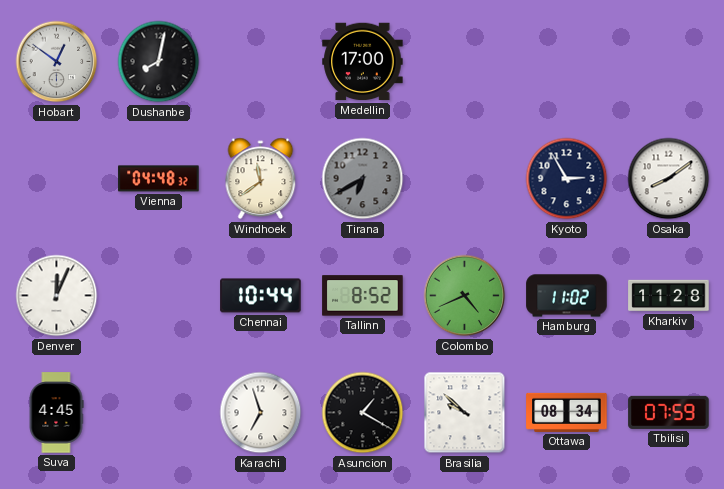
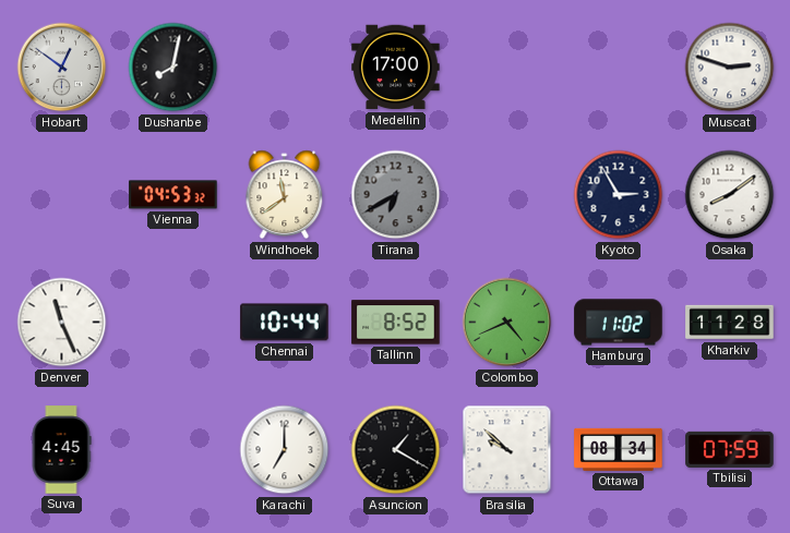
Muscat: none -> 2:48 (730, 68)
Vienna: 04:48 -> 04:53 (173, 195)
Denver: 12:04 -> 11:26 (62, 323)
Karachi: 6:57 -> 7:00 (285, 450)
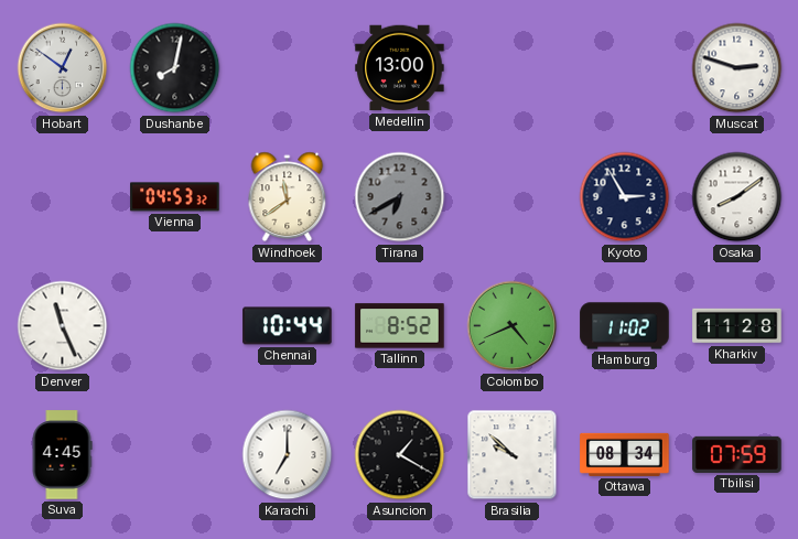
Medellin: 17:00 -> 13:00 (400, 68)
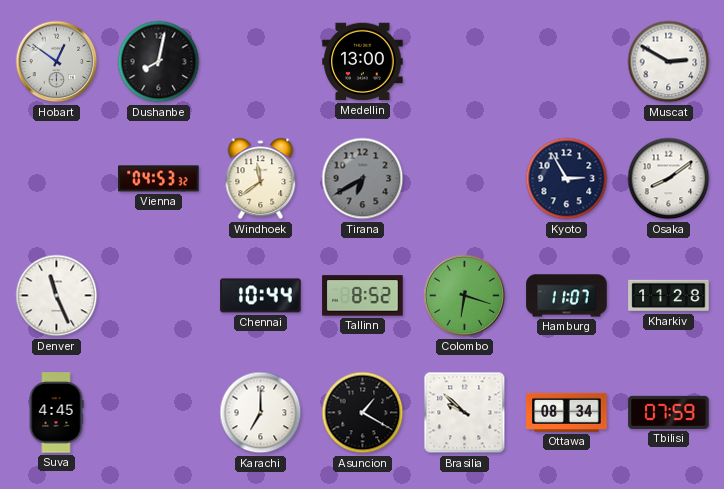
Muscat: 2:48 -> 2:50 (669, 62)
Colombo: 4:41 -> 6:18 (465, 296)
Hamburg: 11:02 -> 11:07 (567, 296)
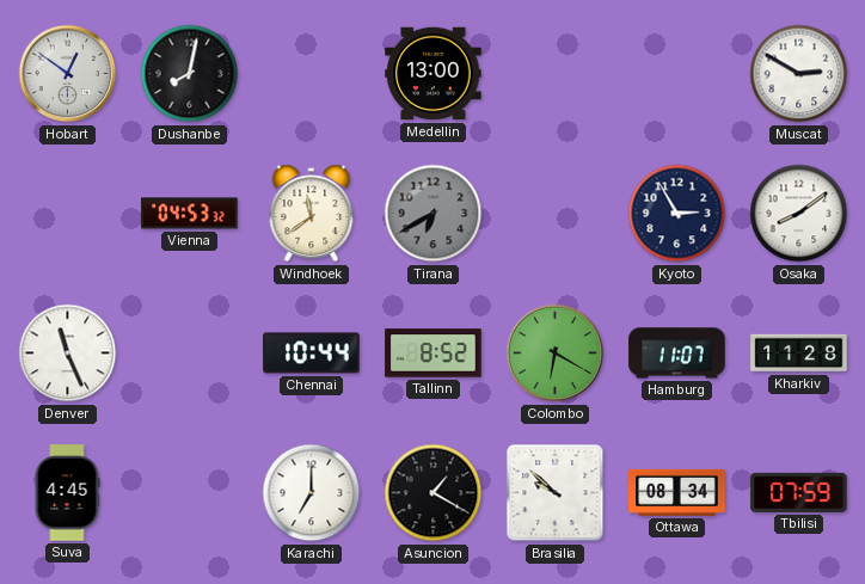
Colombo: 6:18 -> 6:20 (556, 354)
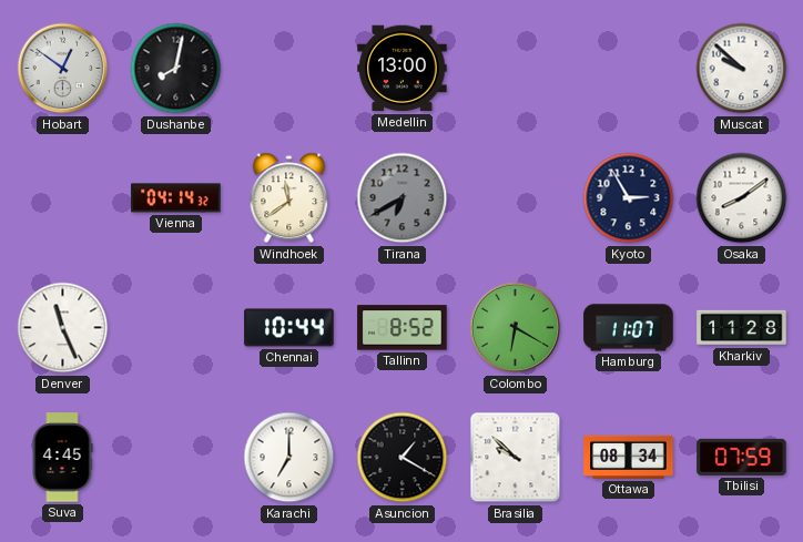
Muscat: 2:50 -> 9:52 (742, 69)
Vienna: 04:53 -> 04:14 (176, 198)
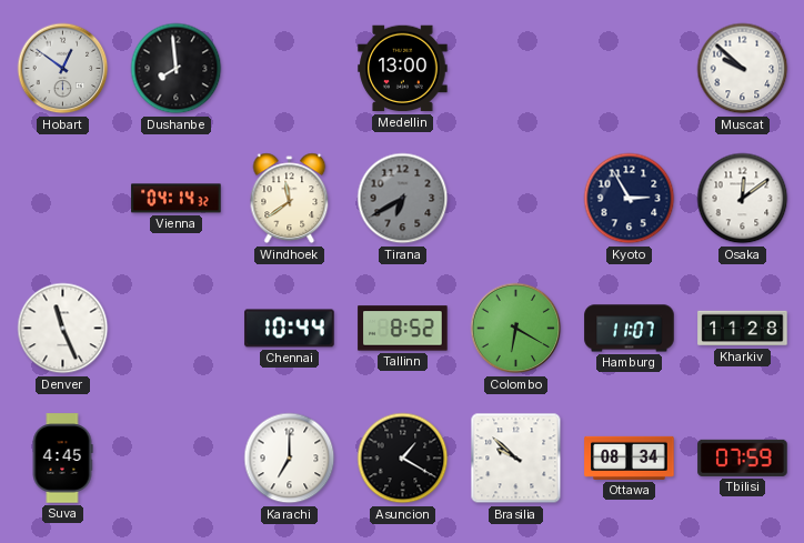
Dushanbe: 8:02 -> 7:59 (177, 69)
Osaka: 8:09 -> 12:09 (743, 199)
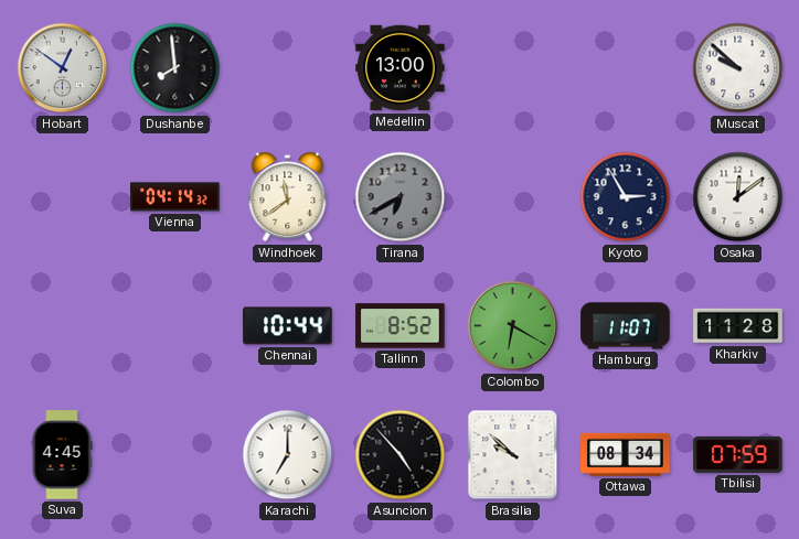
Denver: 11:26 -> none (63, 329)
Asuncion: 1:20 -> 4:53 (401, 455)
